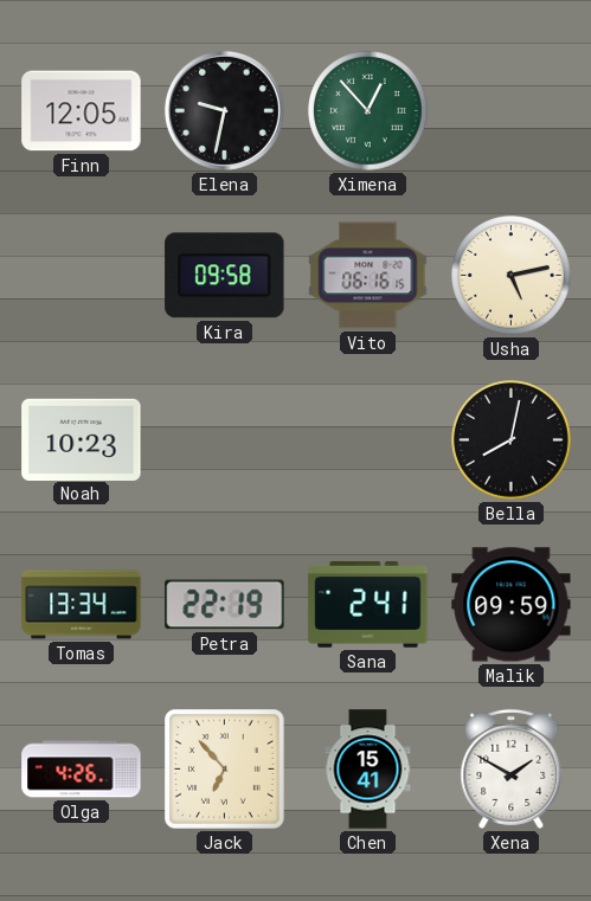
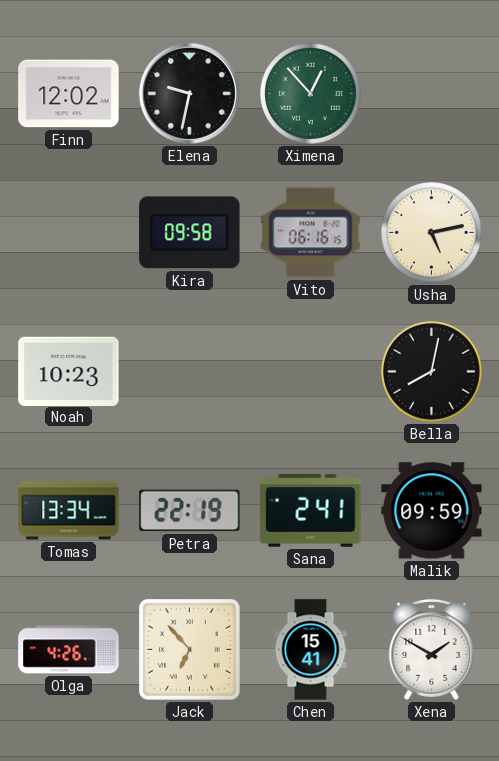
Finn: 12:05 -> 12:02 (69, 94)
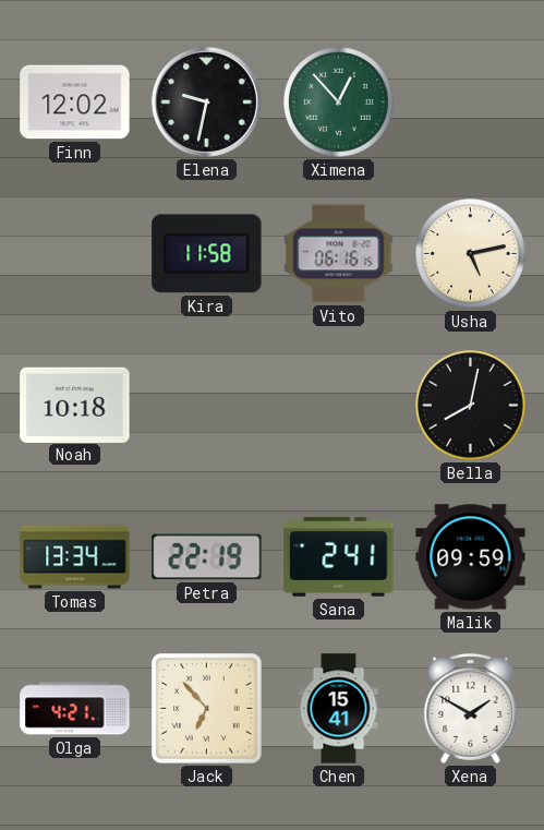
Kira: 09:58 -> 11:58 (207, 254)
Noah: 10:23 -> 10:18 (75, 405)
Olga: 4:26 -> 4:21 (75, 709)
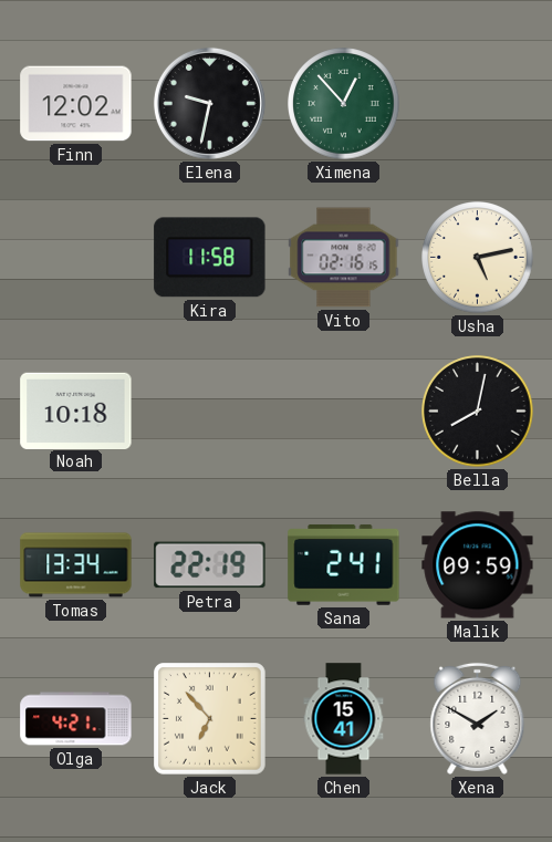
Vito: 06:16 -> 02:16 (344, 258)
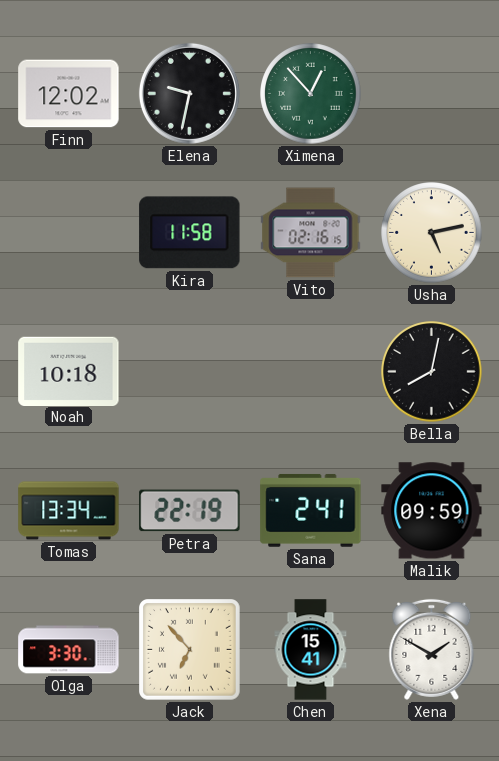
Olga: 4:21 -> 3:30 (69, 650)
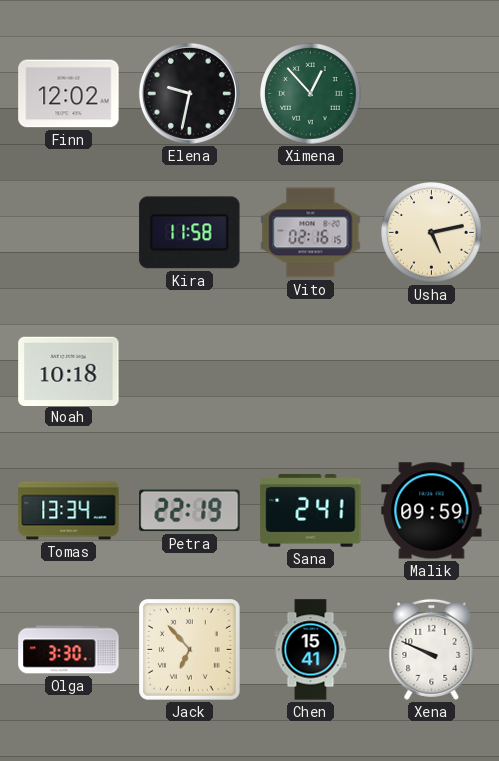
Bella: 8:02 -> none (432, 372)
Xena: 1:50 -> 9:49 (432, 649)
